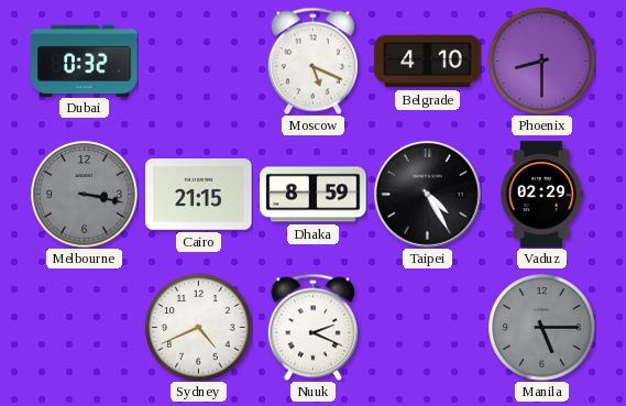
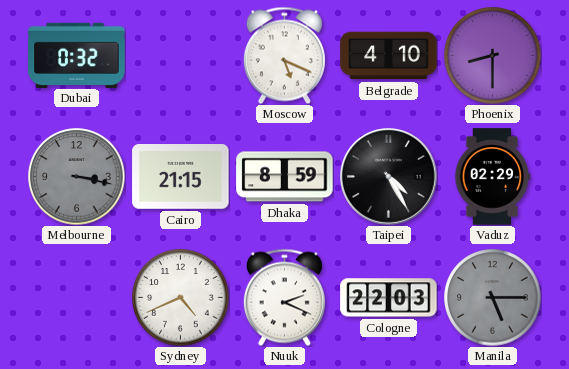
Cologne: none -> 22:03 (389, 298)
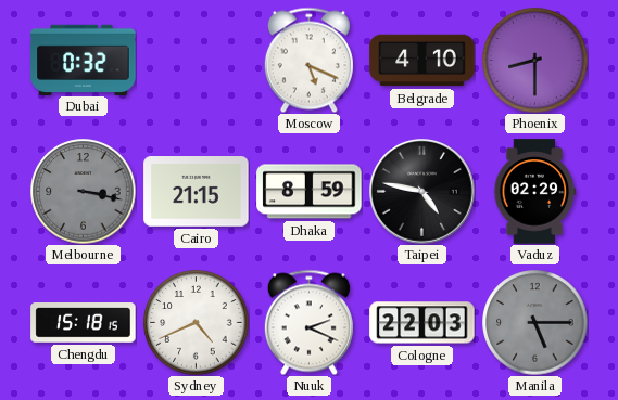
Taipei: 4:25 -> 4:47 (422, 192)
Chengdu: none -> 15:18 (84, 323)
